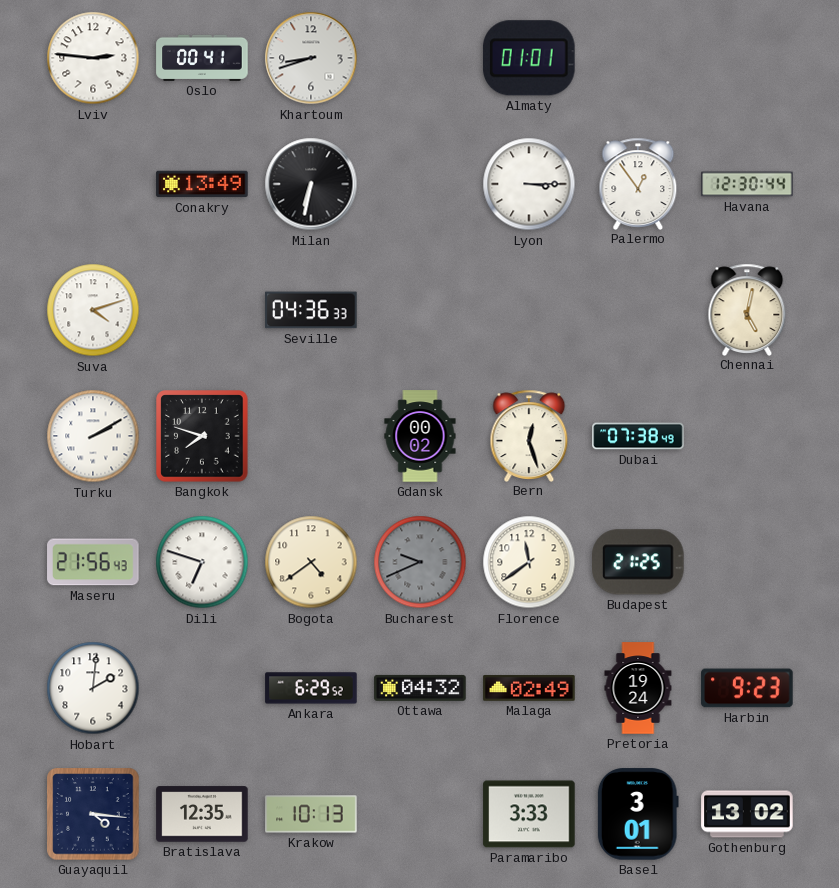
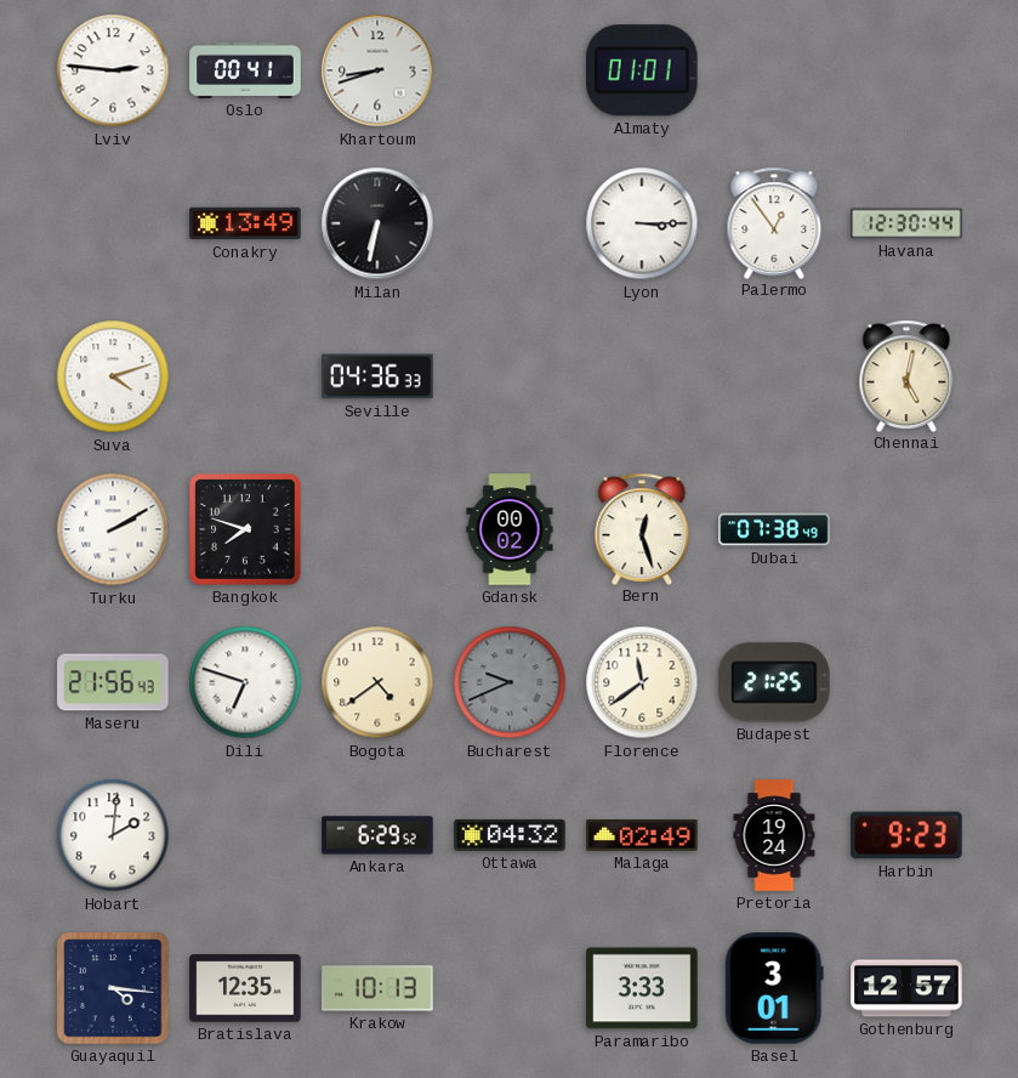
Gothenburg: 13:02 -> 12:57 (906, 988)
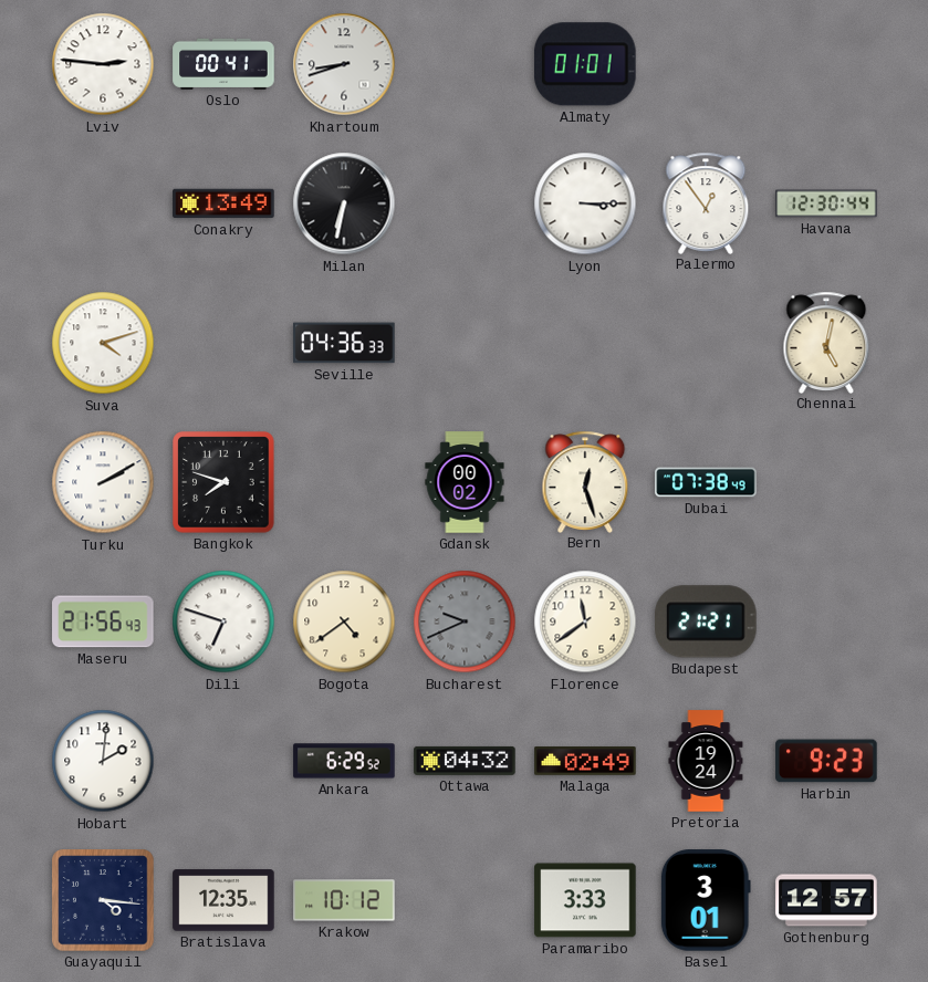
Budapest: 21:25 -> 21:21 (707, 621)
Krakow: 10:13 -> 10:12 (344, 900)
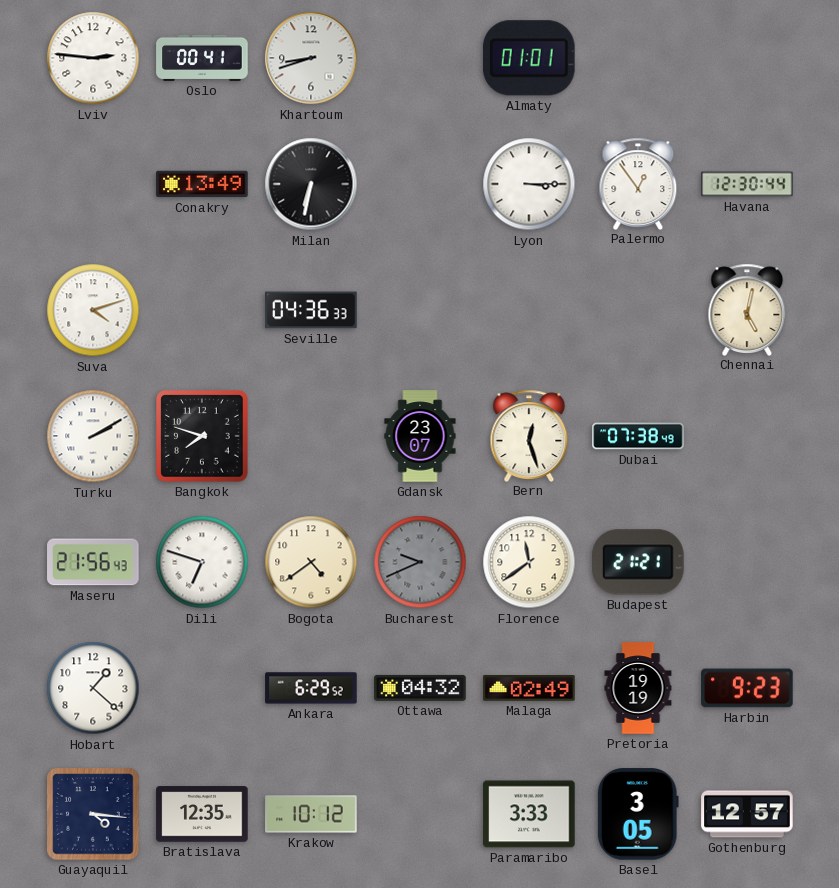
Gdansk: 00:02 -> 23:07 (420, 436)
Hobart: 2:01 -> 1:22 (93, 688)
Pretoria: 19:24 -> 19:19 (638, 688)
Basel: 3:01 -> 3:05 (638, 814)
